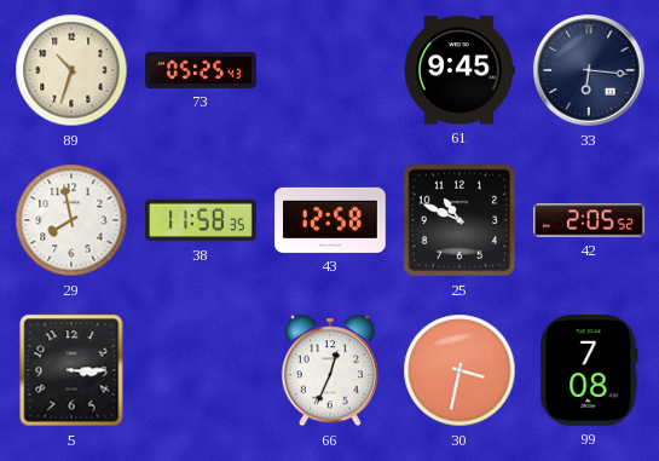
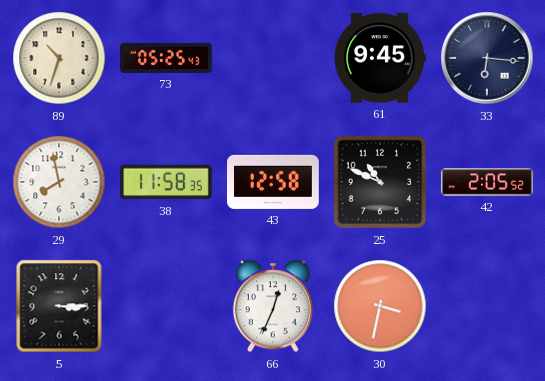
99: 7:08 -> none (589, 371)
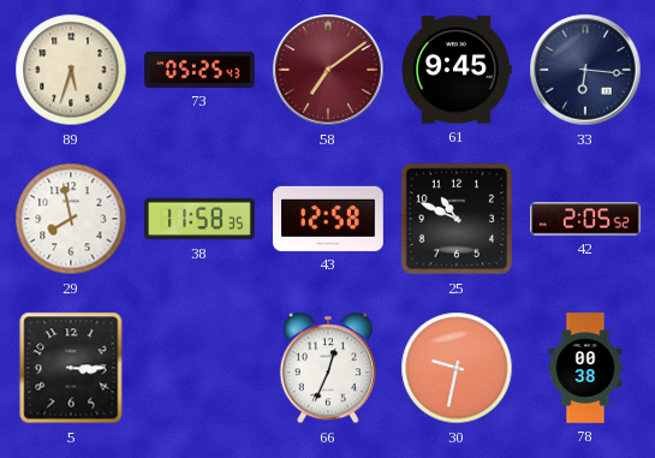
89: 10:33 -> 5:33 (71, 70)
58: none -> 7:09 (328, 70)
30: 3:32 -> 9:32 (457, 368)
78: none -> 00:38 (585, 368)
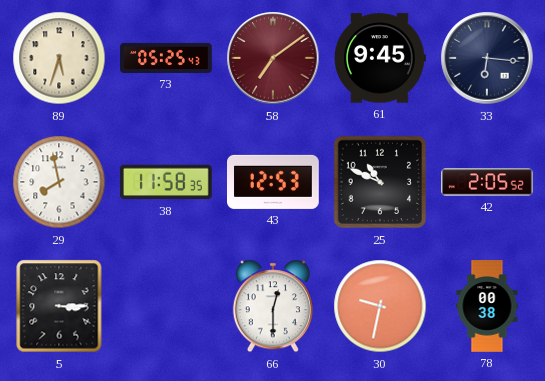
43: 12:58 -> 12:53 (274, 182)
66: 12:34 -> 12:30 (273, 306)
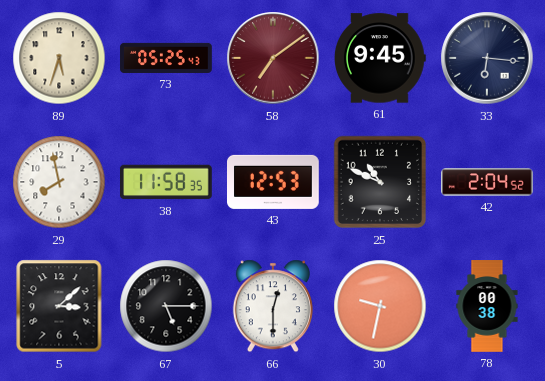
42: 2:05 -> 2:04 (487, 182)
5: 3:15 -> 3:08 (59, 306)
67: none -> 5:15 (166, 306)
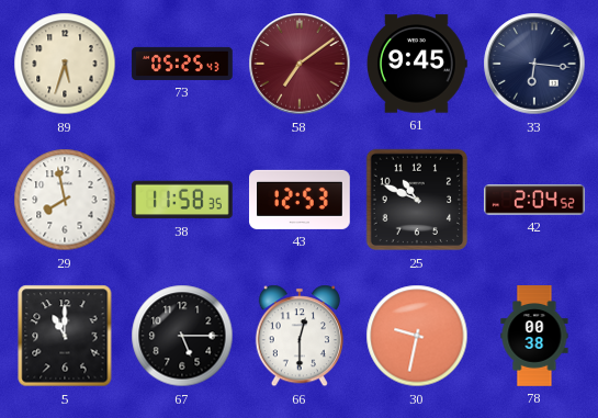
5: 3:08 -> 11:00 (65, 336)
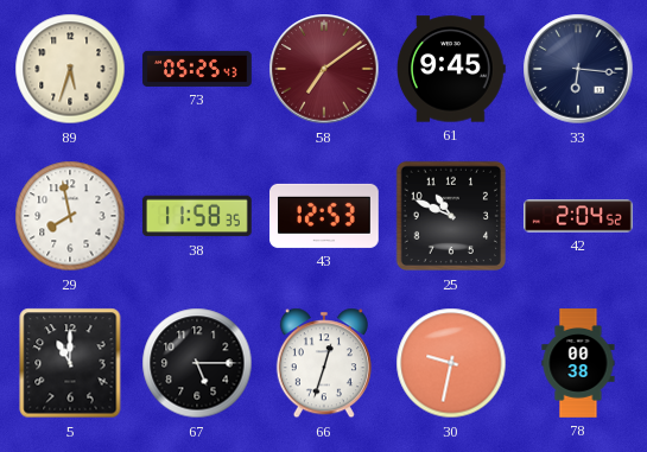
66: 12:30 -> 12:33 (324, 363)
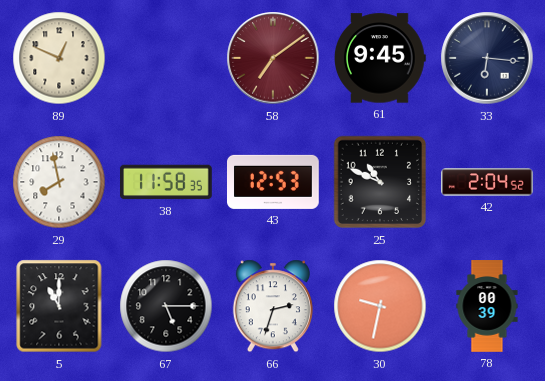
89: 5:33 -> 12:49 (59, 58)
73: 05:25 -> none (197, 69)
66: 12:33 -> 2:33 (273, 306)
78: 00:38 -> 00:39 (487, 306)
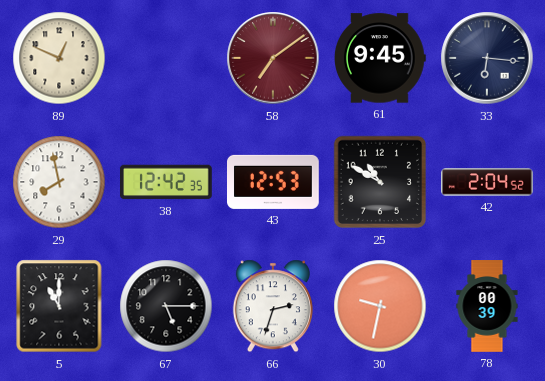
38: 11:58 -> 12:42 (166, 182)
25: 10:49 -> 10:50 (380, 182)
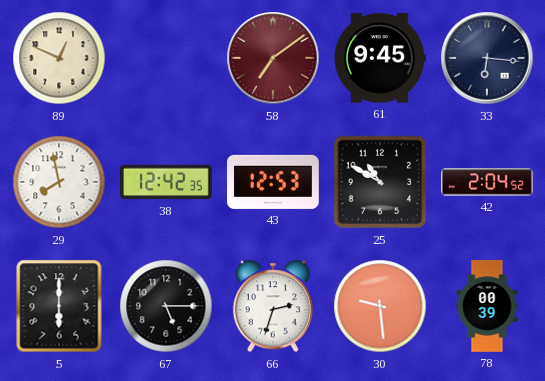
5: 11:00 -> 6:00 (59, 306)
30: 9:32 -> 9:29 (380, 306)
